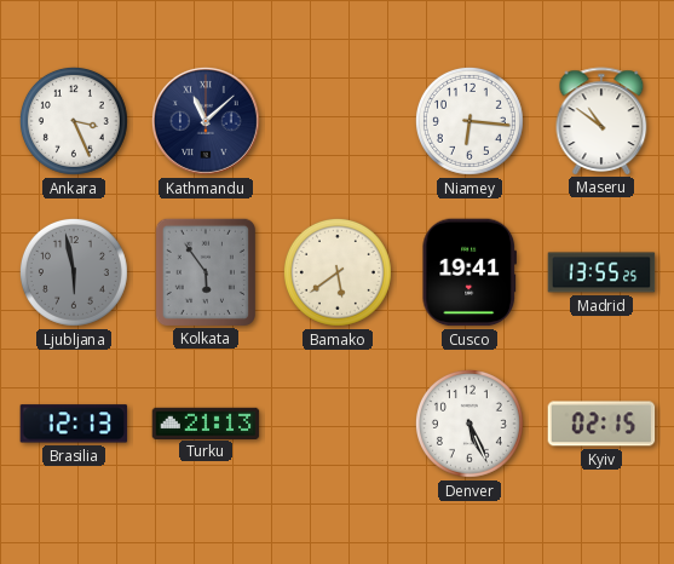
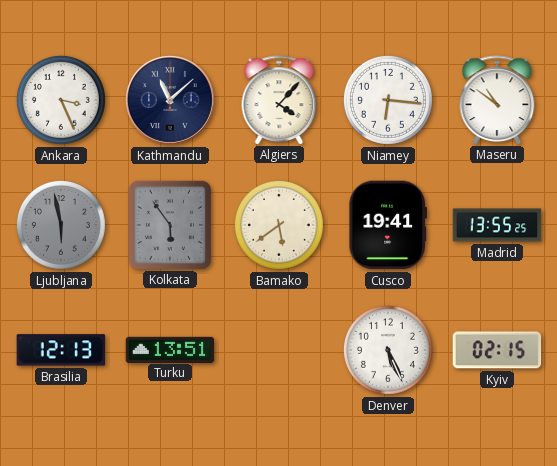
Algiers: none -> 4:07 (279, 100)
Turku: 21:13 -> 13:51 (170, 349)
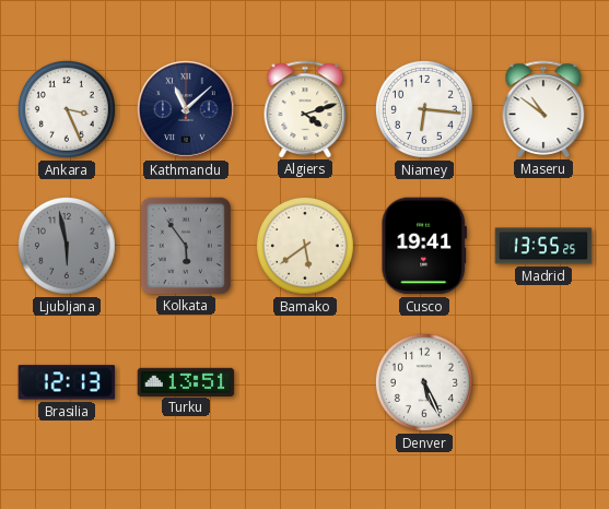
Algiers: 4:07 -> 4:12 (305, 109)
Kyiv: 02:15 -> none (497, 350)
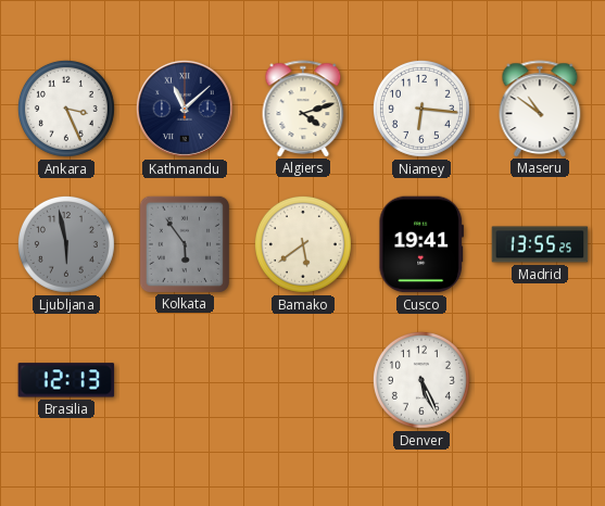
Turku: 13:51 -> none (186, 381)
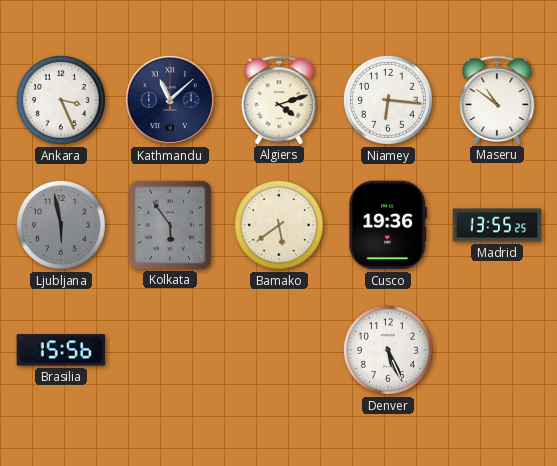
Cusco: 19:41 -> 19:36 (387, 225)
Brasilia: 12:13 -> 15:56 (61, 350)
